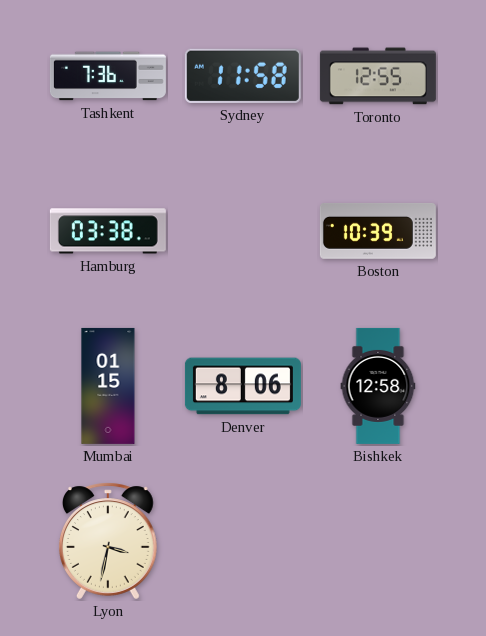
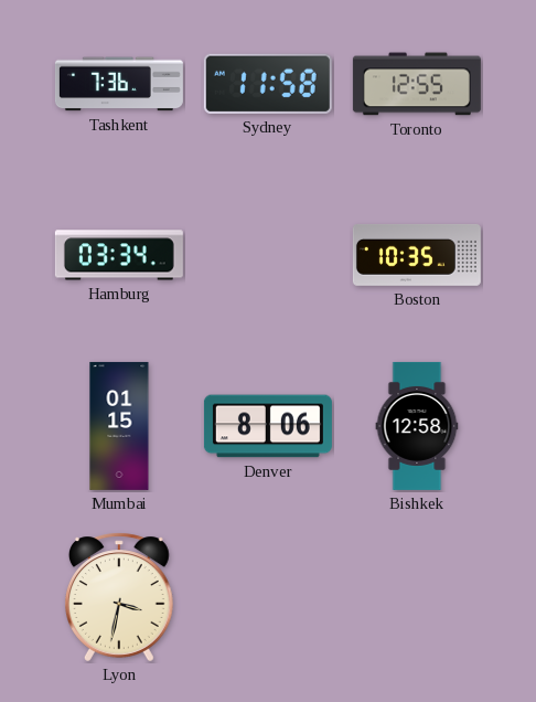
Hamburg: 03:38 -> 03:34 (119, 255)
Boston: 10:39 -> 10:35 (417, 255)
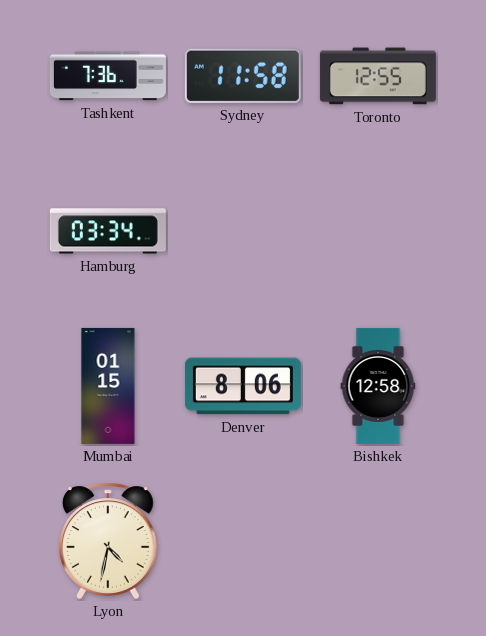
Boston: 10:35 -> none (417, 255)
Lyon: 3:32 -> 4:32 (108, 541)
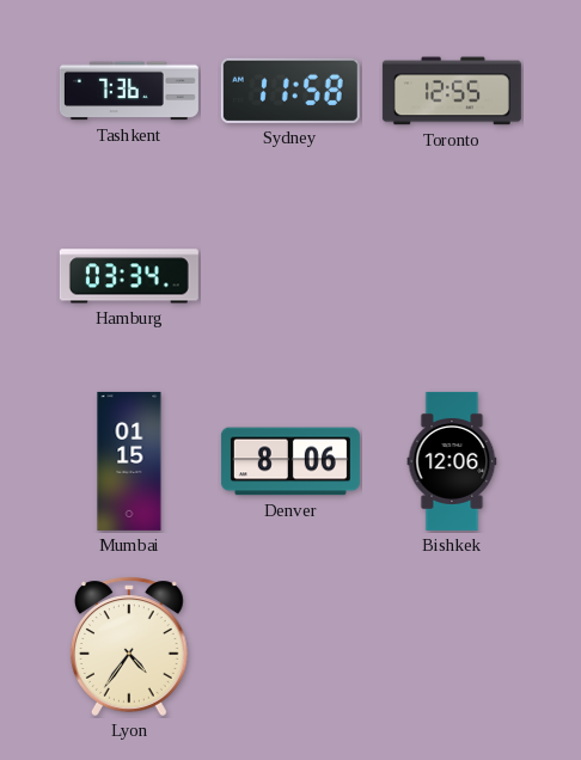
Bishkek: 12:58 -> 12:06 (452, 461)
Lyon: 4:32 -> 4:36 (129, 646)
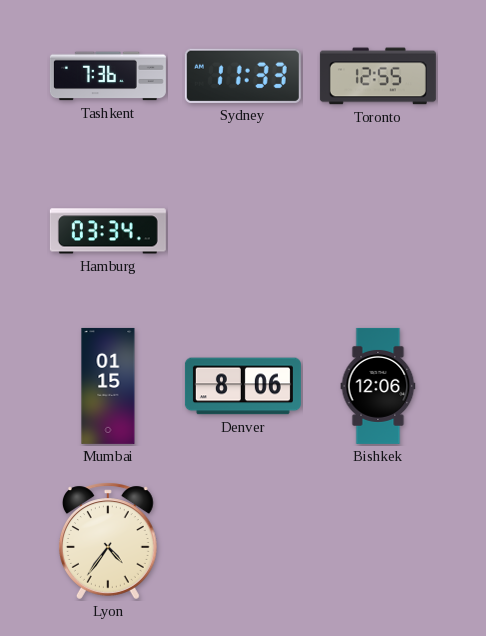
Sydney: 11:58 -> 11:33 (243, 76)
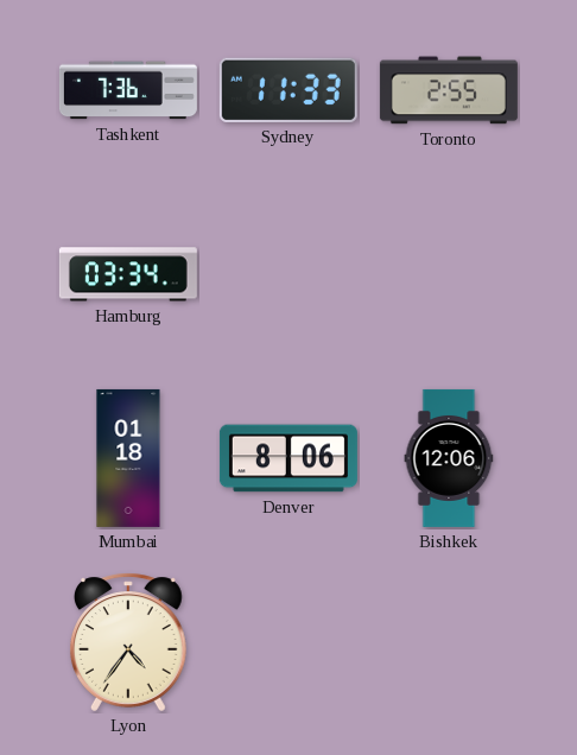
Toronto: 12:55 -> 2:55 (449, 90)
Mumbai: 01:15 -> 01:18 (128, 458)
